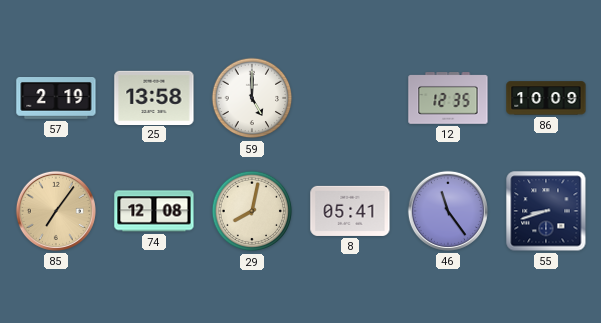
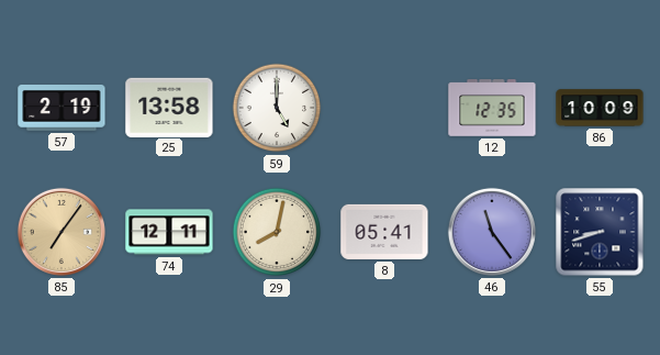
74: 12:08 -> 12:11 (169, 232)
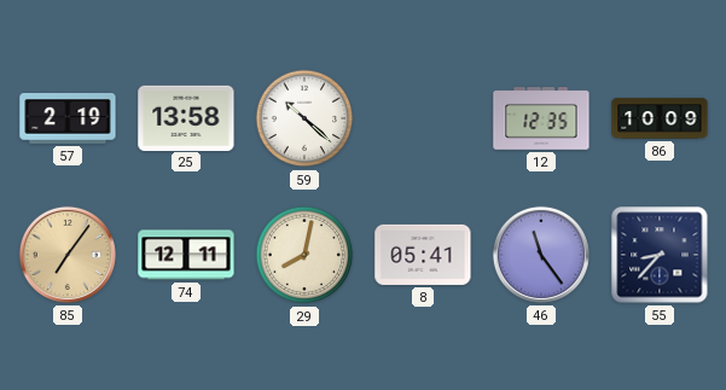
59: 5:00 -> 10:22 (304, 118)
55: 8:42 -> 8:37 (660, 255)
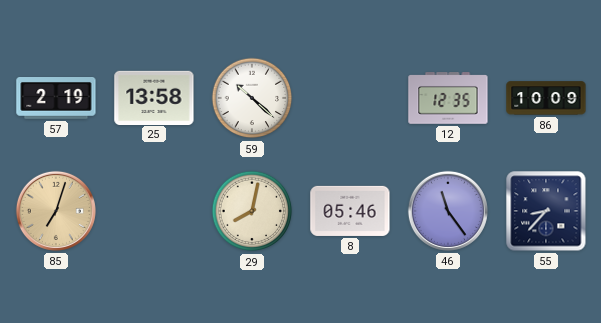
85: 7:06 -> 7:03 (56, 211)
74: 12:11 -> none (186, 255)
8: 05:41 -> 05:46 (350, 211)
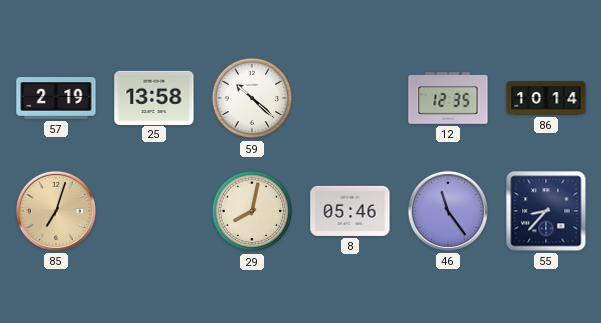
86: 10:09 -> 10:14 (546, 98)
